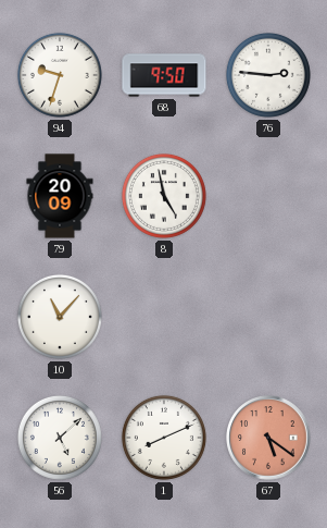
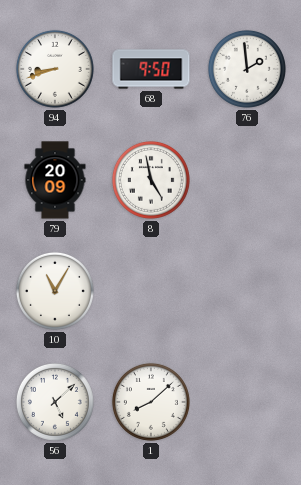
94: 9:33 -> 8:42 (55, 69)
76: 2:46 -> 1:59 (247, 69)
10: 11:07 -> 11:05 (55, 291)
1: 8:11 -> 8:08 (151, 402)
67: 5:21 -> none (268, 438)
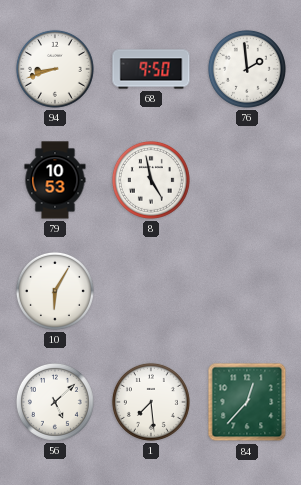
79: 20:09 -> 10:53 (55, 180)
10: 11:05 -> 6:05 (55, 291)
1: 8:08 -> 7:29 (151, 402)
84: none -> 12:37 (247, 402)
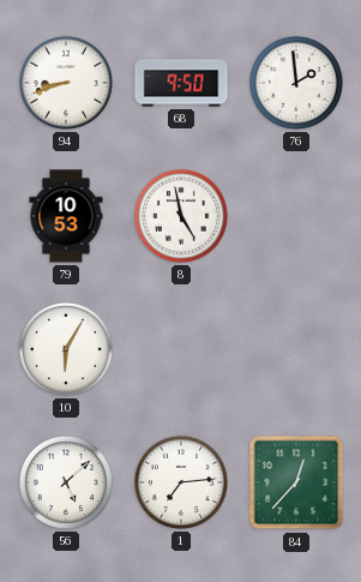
1: 7:29 -> 7:14 (181, 482)
